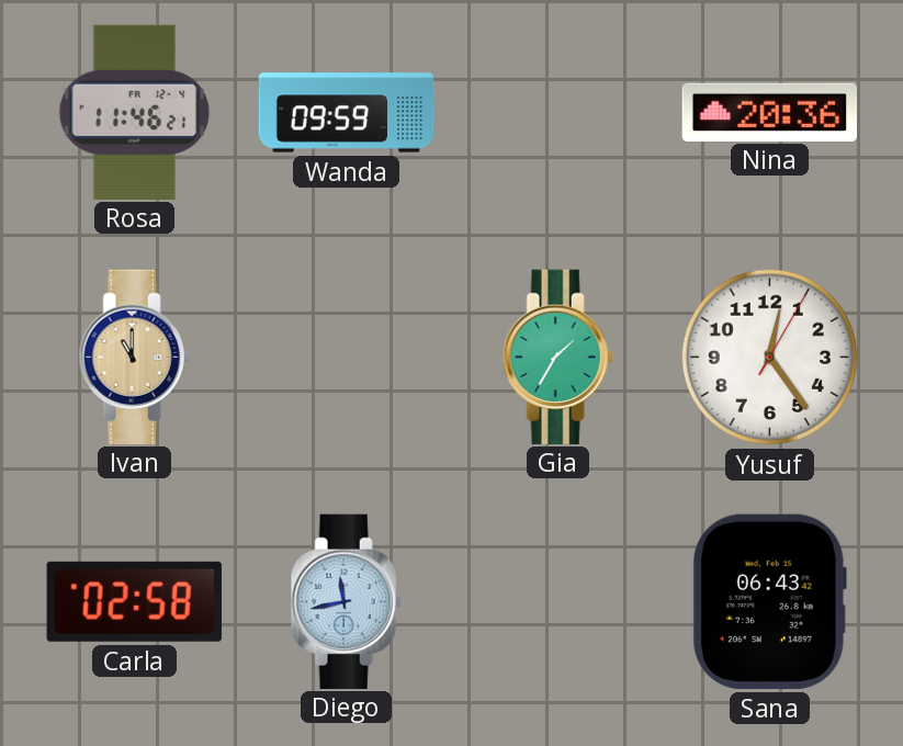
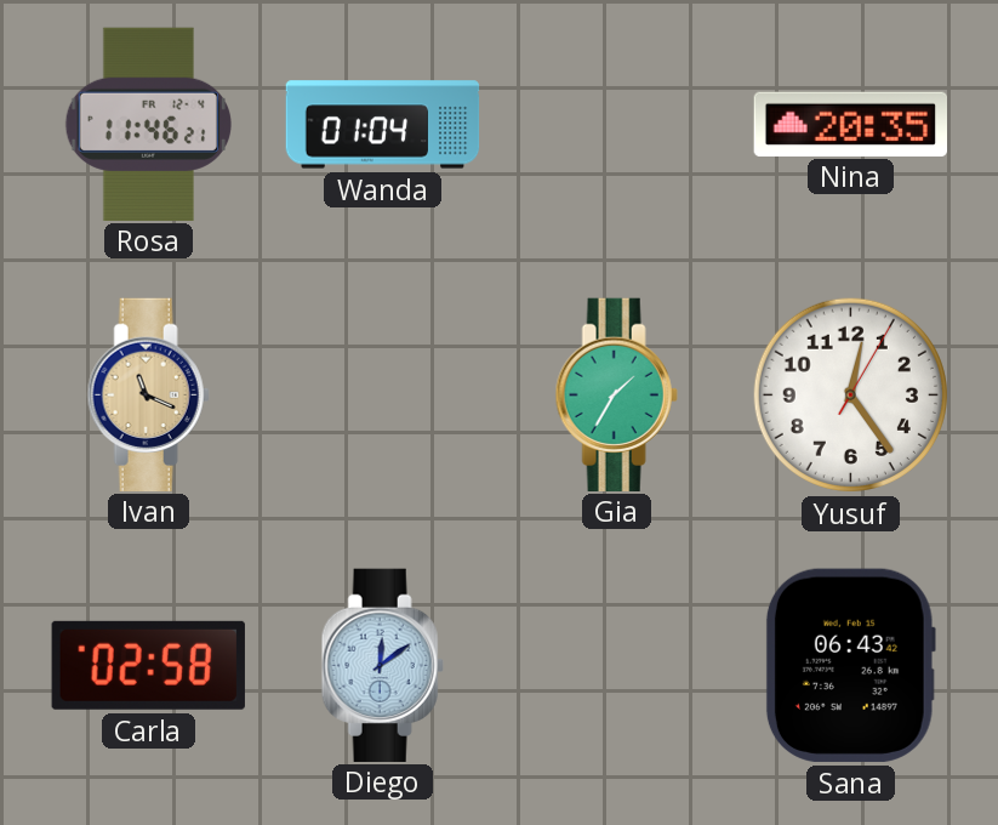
Wanda: 09:59 -> 01:04 (383, 125)
Nina: 20:36 -> 20:35 (850, 124)
Ivan: 11:00 -> 11:19 (148, 394)
Diego: 11:43 -> 12:09 (382, 665)
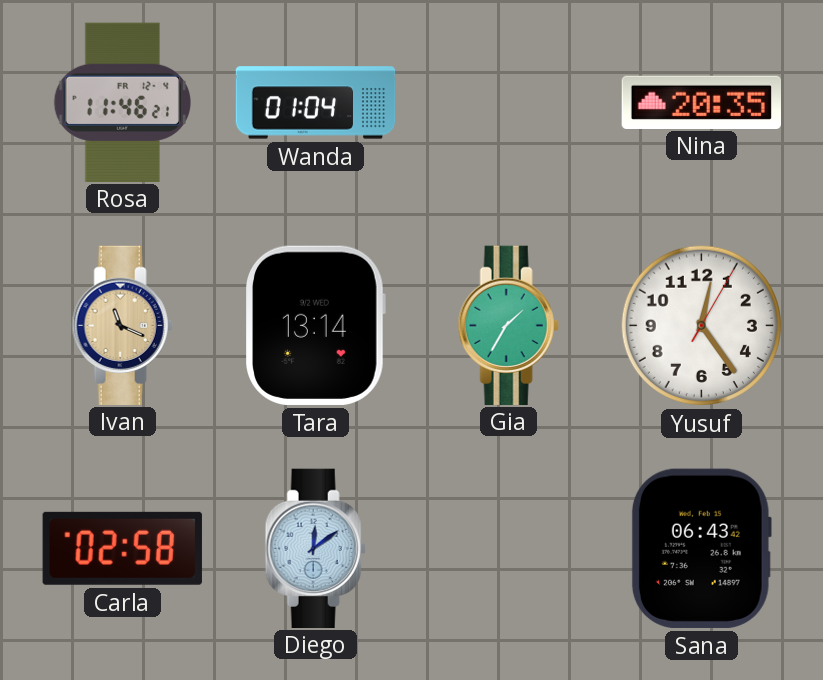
Tara: none -> 13:14 (315, 325)
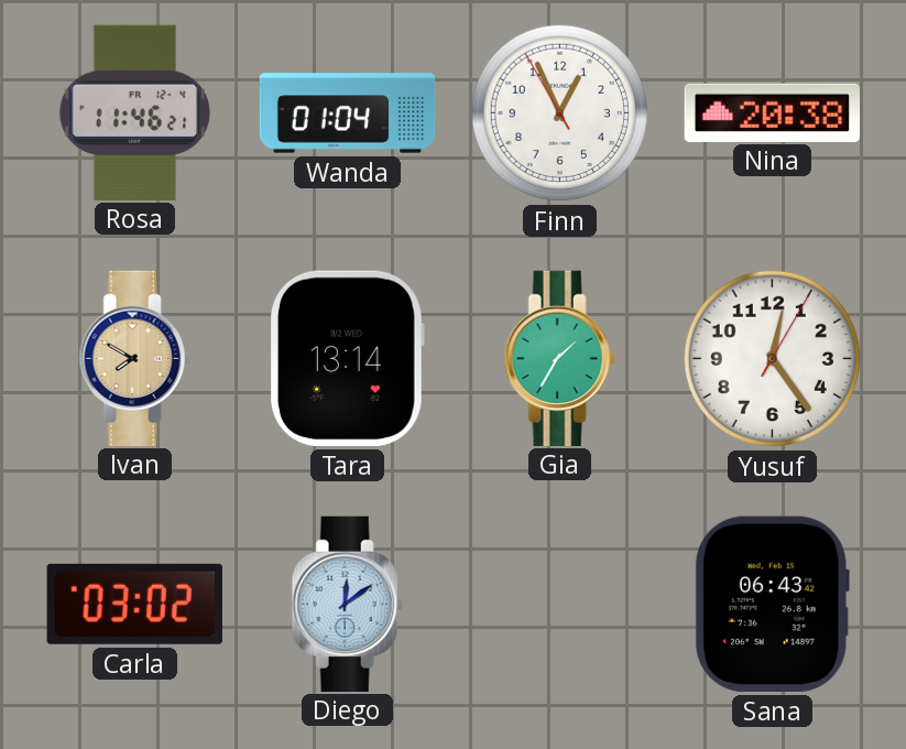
Finn: none -> 12:55 (559, 112)
Nina: 20:35 -> 20:38 (772, 112)
Ivan: 11:19 -> 7:50 (134, 358)
Carla: 02:58 -> 03:02 (134, 604)
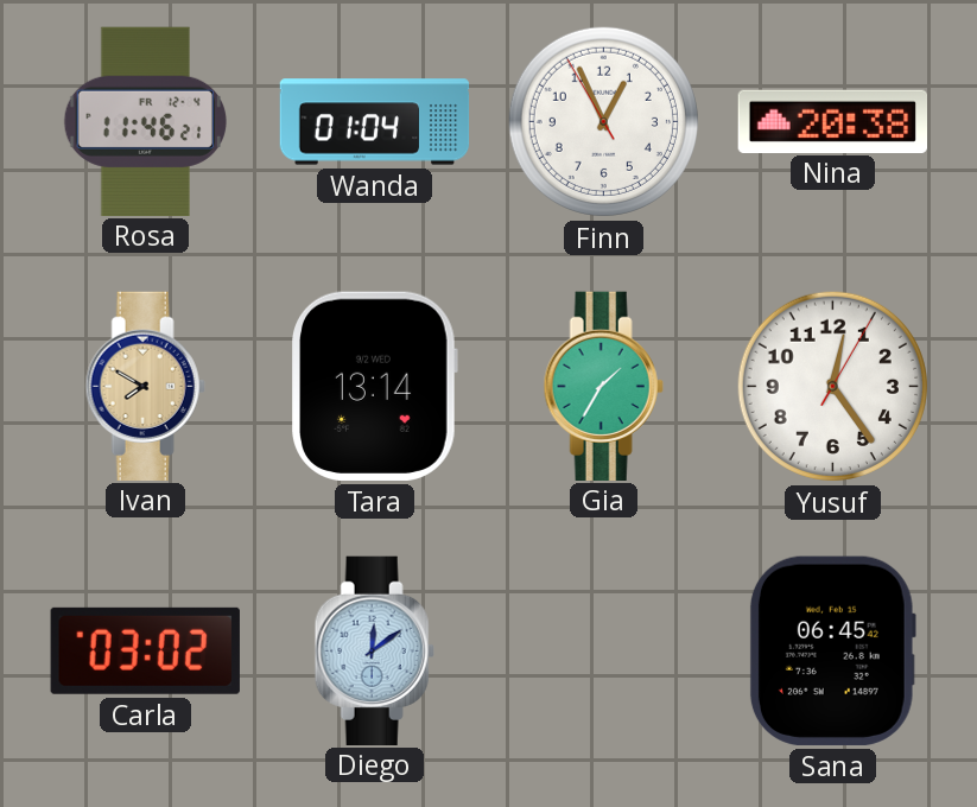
Sana: 06:43 -> 06:45 (832, 650)
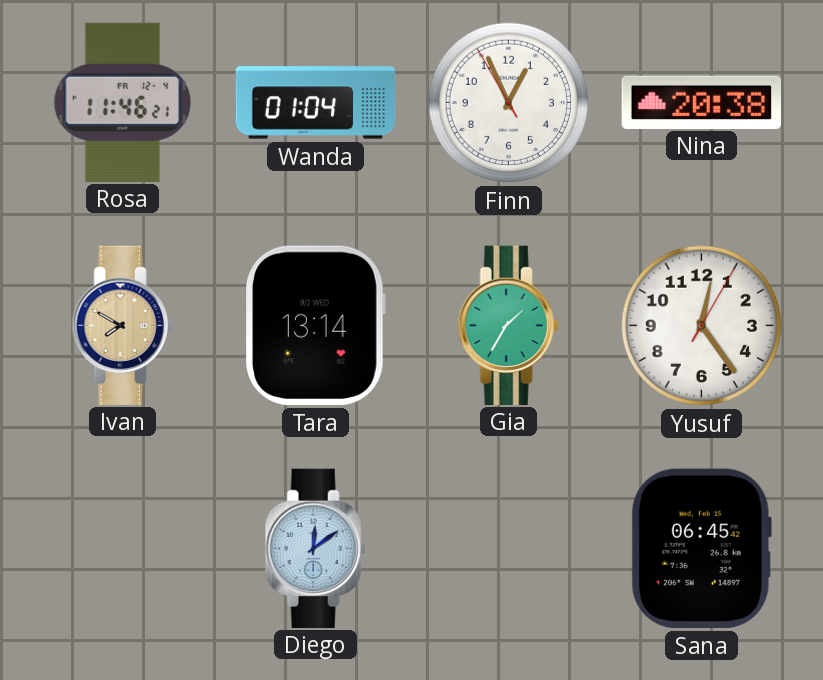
Carla: 03:02 -> none (145, 650)
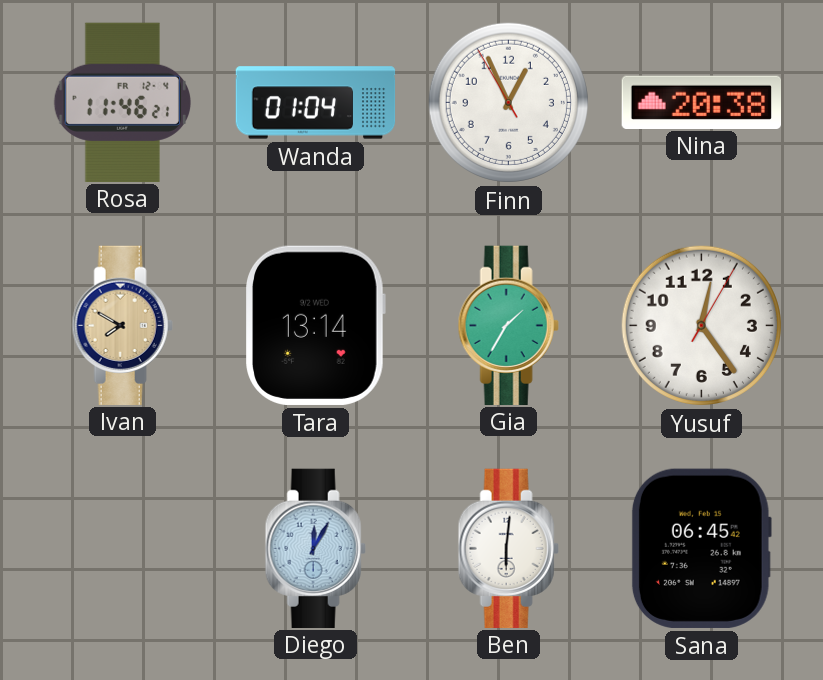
Diego: 12:09 -> 12:05 (315, 548)
Ben: none -> 6:01 (508, 548)
